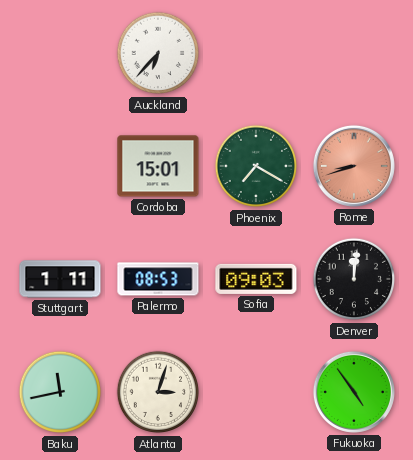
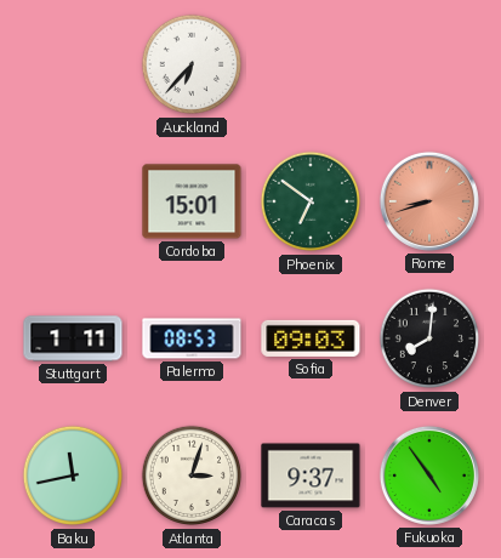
Phoenix: 7:20 -> 6:51 (311, 201)
Denver: 12:01 -> 8:01 (429, 338)
Caracas: none -> 9:37 (311, 476)
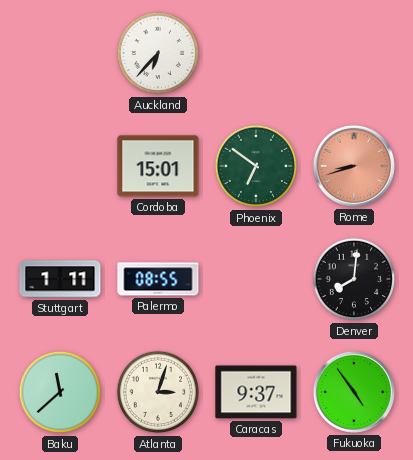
Palermo: 08:53 -> 08:55 (158, 279)
Sofia: 09:03 -> none (311, 338)
Baku: 11:43 -> 11:38 (60, 392)
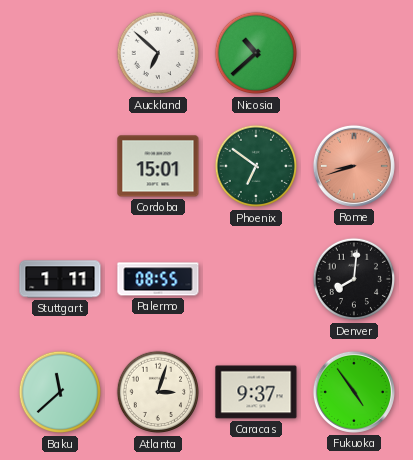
Auckland: 6:37 -> 6:52 (158, 53)
Nicosia: none -> 10:38 (256, 53)
